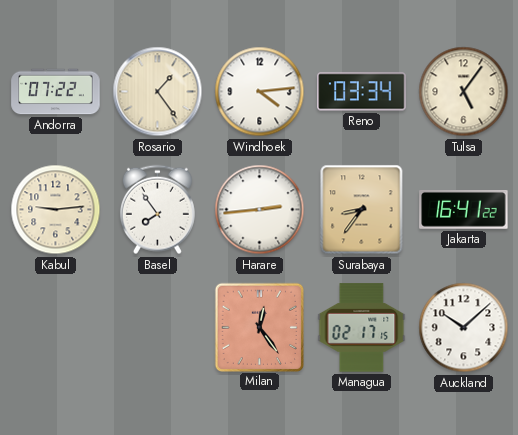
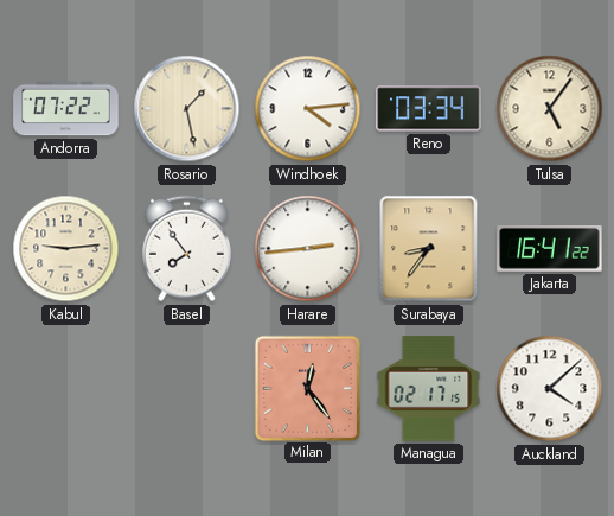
Rosario: 1:24 -> 1:28 (187, 109)
Auckland: 10:08 -> 4:08 (550, 389)
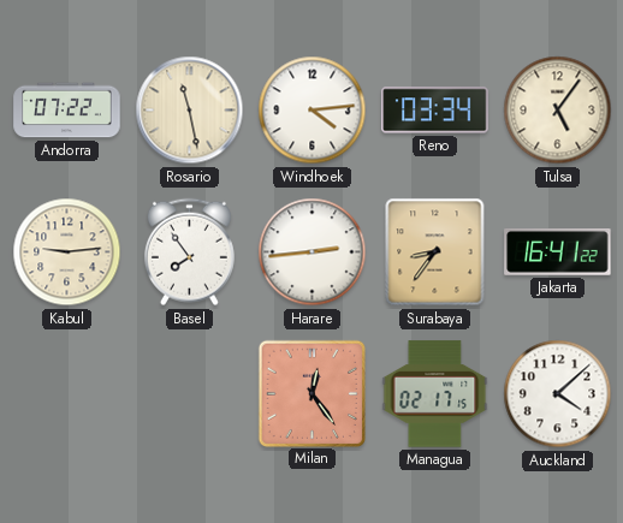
Rosario: 1:28 -> 11:28 (190, 111)
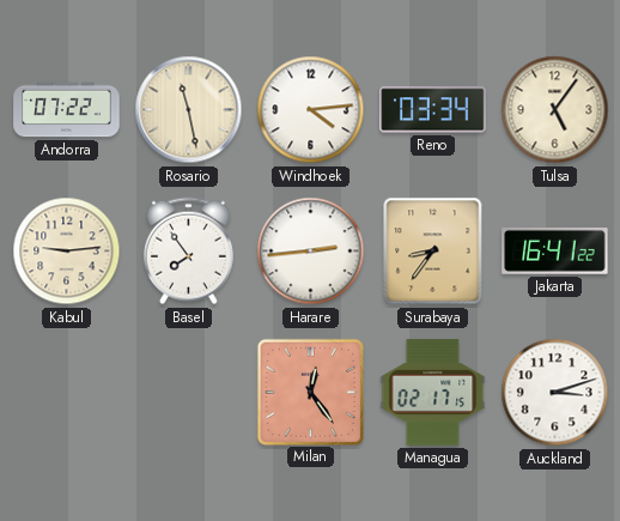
Auckland: 4:08 -> 3:12 (555, 393)
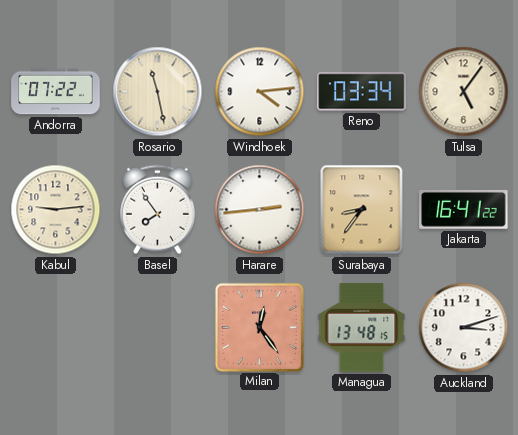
Managua: 02:17 -> 13:48 (362, 328)
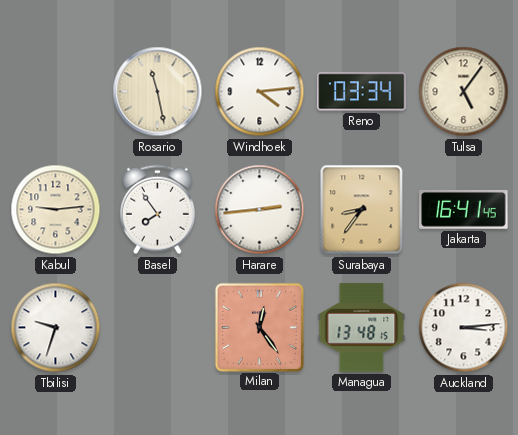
Andorra: 07:22 -> none (56, 92)
Jakarta: 16:41:22 -> 16:41:45 (464, 210)
Tbilisi: none -> 9:33 (56, 328)
Auckland: 3:12 -> 3:14 (464, 328)
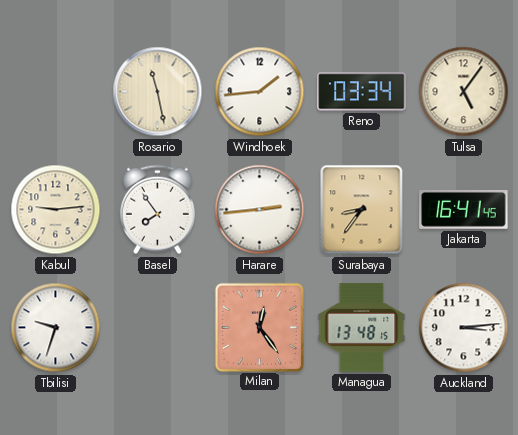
Windhoek: 4:14 -> 1:44 (260, 92)
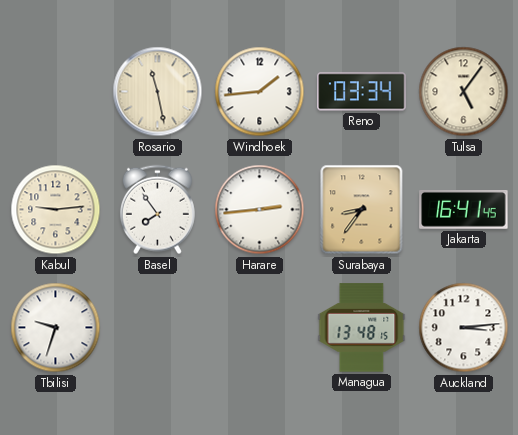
Milan: 12:24 -> none (259, 327)
